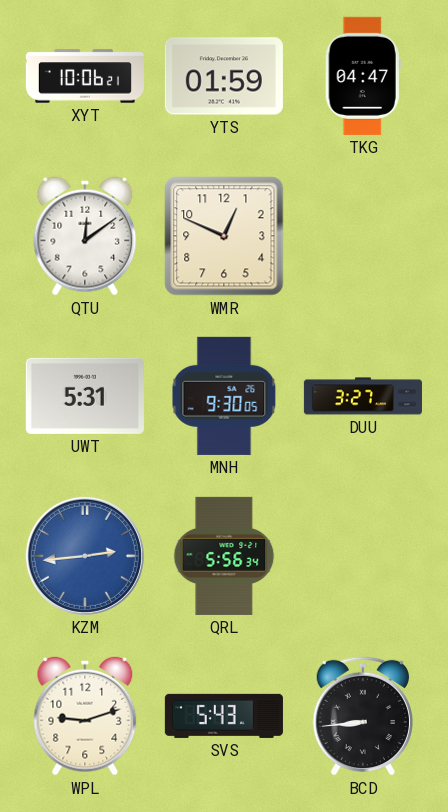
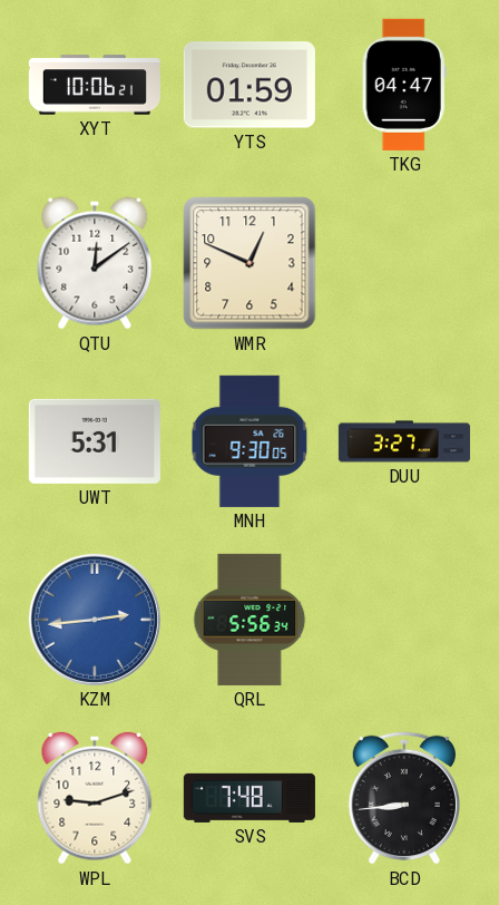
SVS: 5:43 -> 7:48 (250, 798)
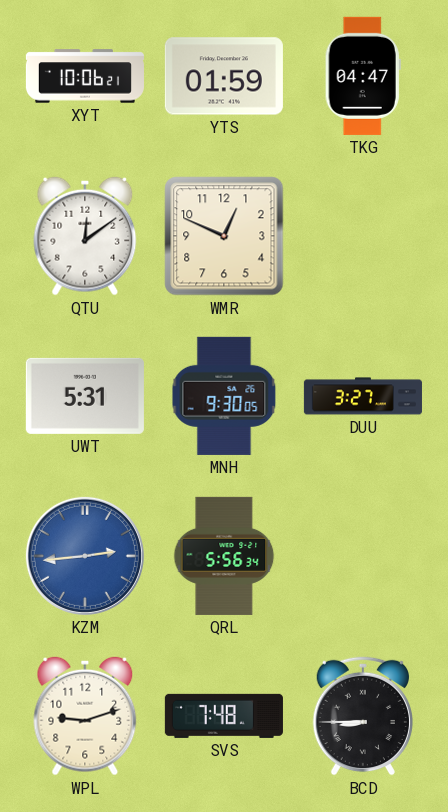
BCD: 8:44 -> 8:45 (362, 716)
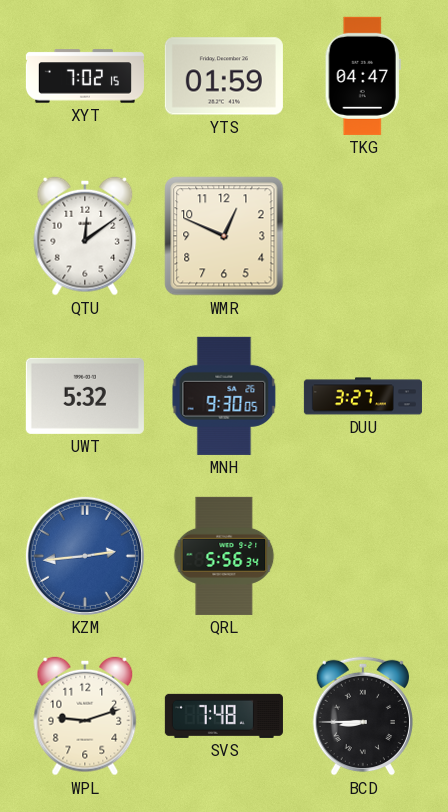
XYT: 10:06 -> 7:02 (85, 76)
UWT: 5:31 -> 5:32 (85, 396)
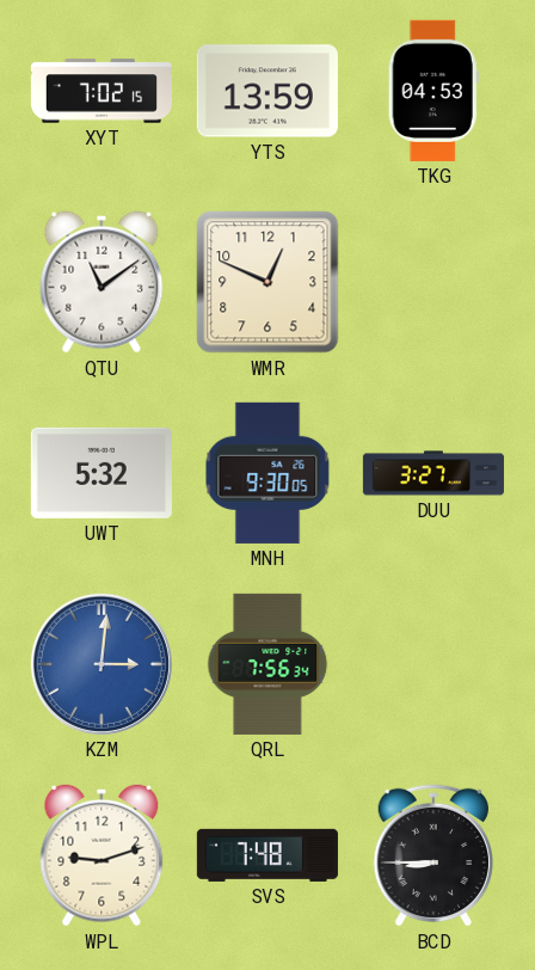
YTS: 01:59 -> 13:59 (267, 91)
TKG: 04:47 -> 04:53 (433, 91)
QTU: 12:09 -> 11:09 (102, 282)
KZM: 2:44 -> 3:01 (102, 664)
QRL: 5:56 -> 7:56 (267, 664)
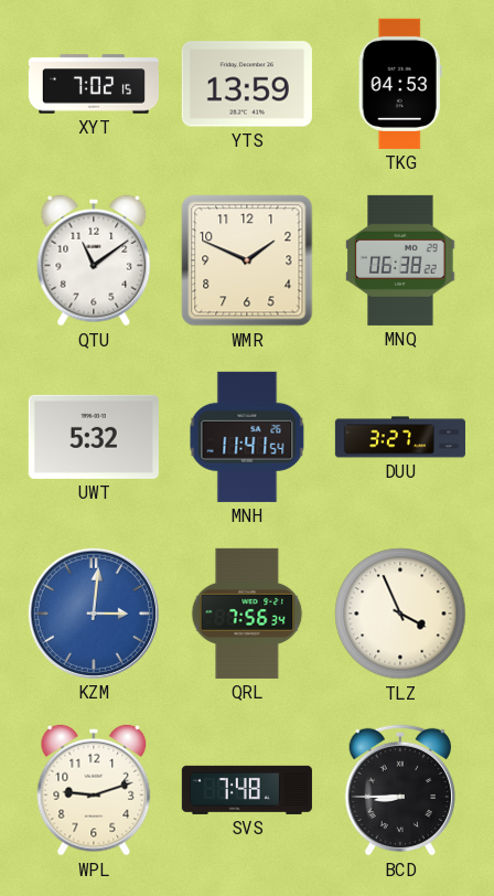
WMR: 12:49 -> 1:49 (247, 260)
MNQ: none -> 06:38 (400, 260)
MNH: 9:30 -> 11:41 (247, 437)
TLZ: none -> 3:56 (400, 614)
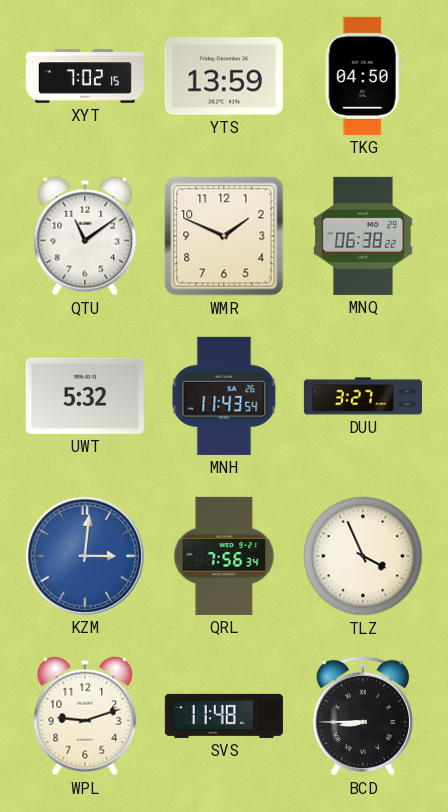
TKG: 04:53 -> 04:50 (363, 76)
MNH: 11:41 -> 11:43 (224, 396)
SVS: 7:48 -> 11:48 (224, 716)
